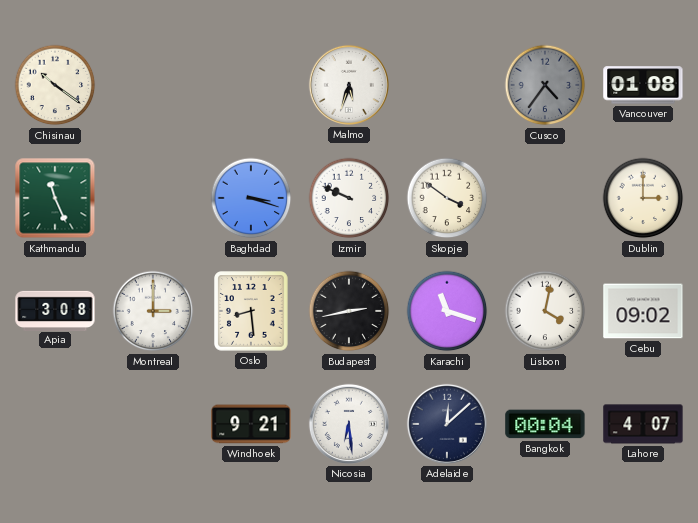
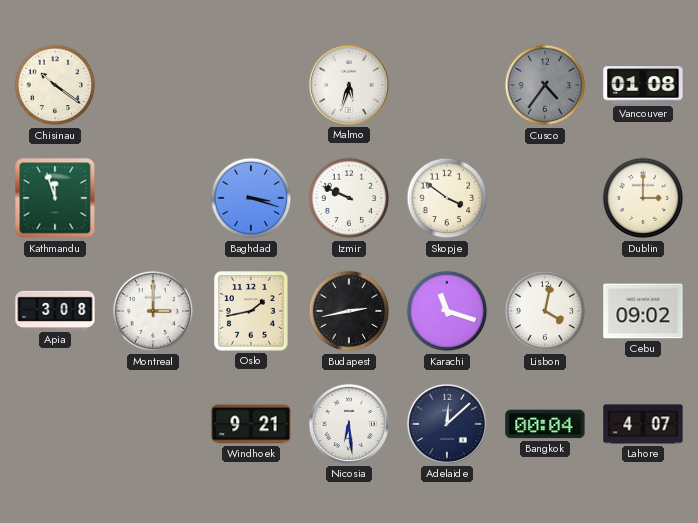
Kathmandu: 11:26 -> 11:57 (55, 198)
Oslo: 8:29 -> 1:43 (251, 311)
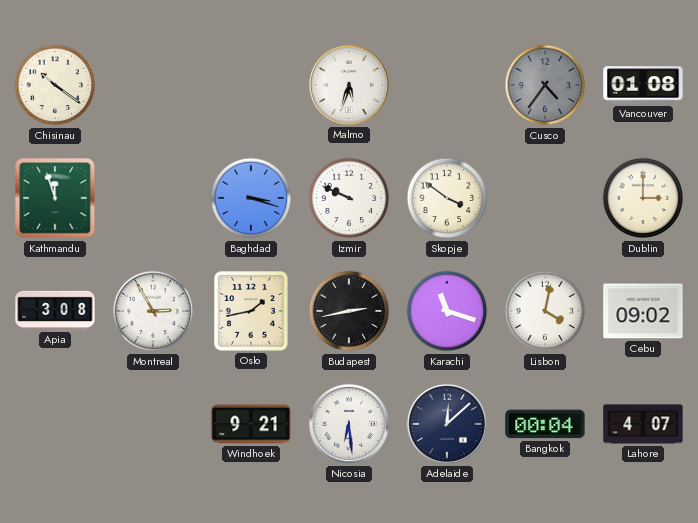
Montreal: 3:00 -> 2:55 (153, 311)
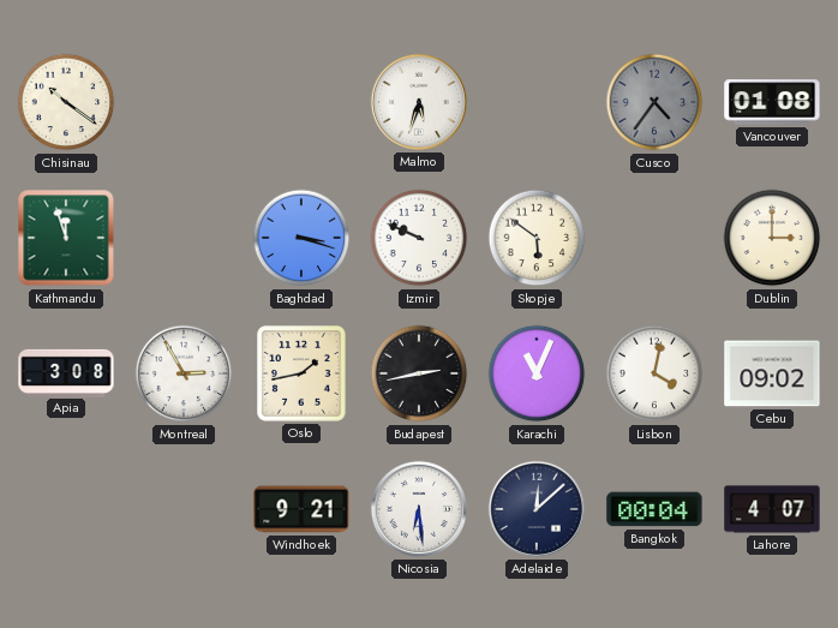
Skopje: 3:51 -> 5:51 (537, 238)
Karachi: 11:18 -> 11:04 (537, 373)
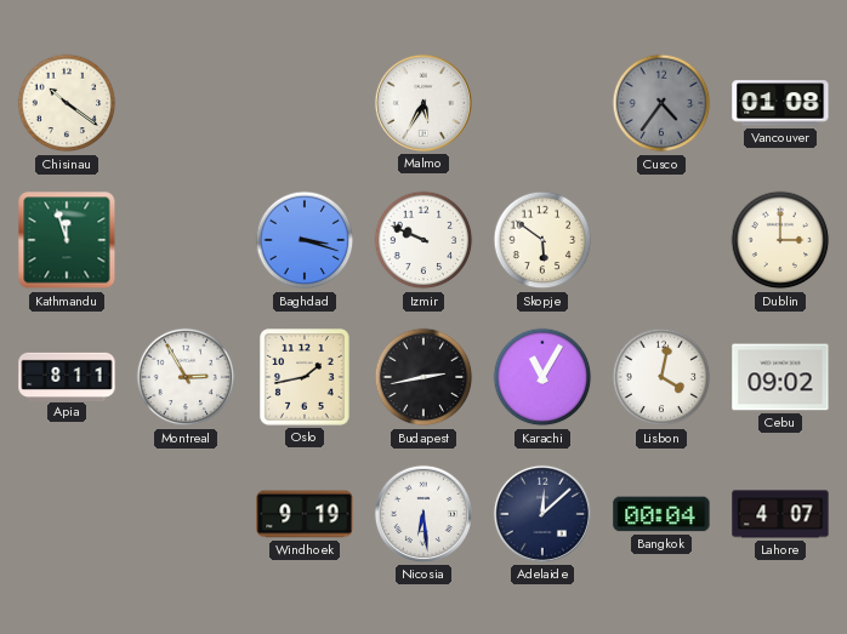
Malmo: 5:33 -> 5:35 (423, 103)
Apia: 3:08 -> 8:11 (67, 376)
Karachi: 11:04 -> 11:05 (542, 377)
Windhoek: 9:21 -> 9:19 (305, 514)
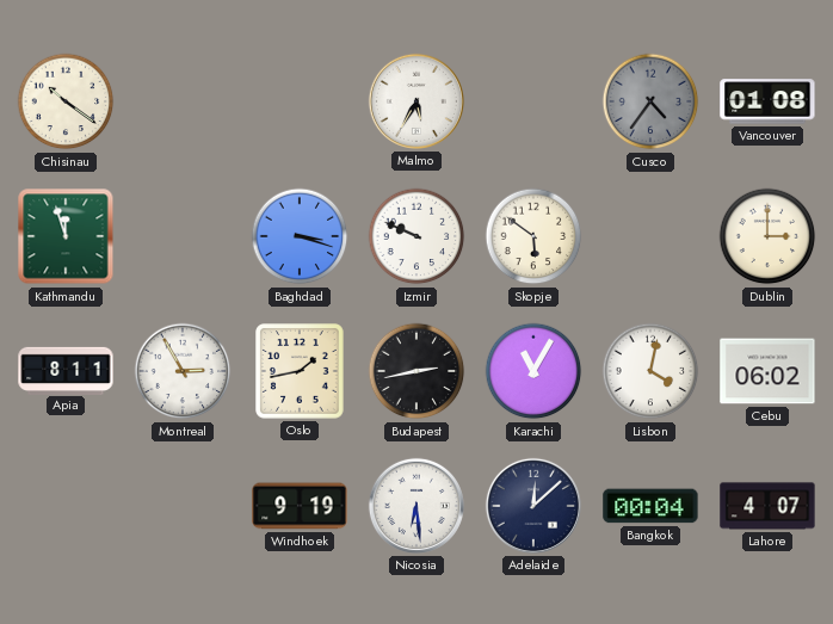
Cebu: 09:02 -> 06:02 (767, 371)
